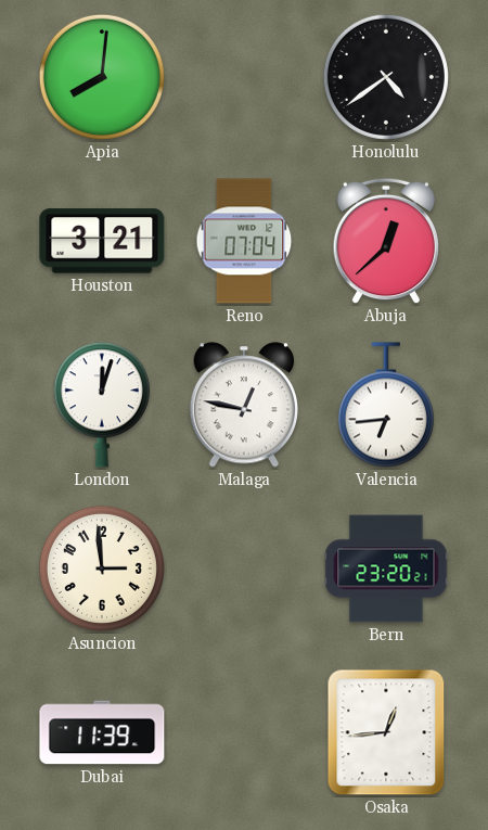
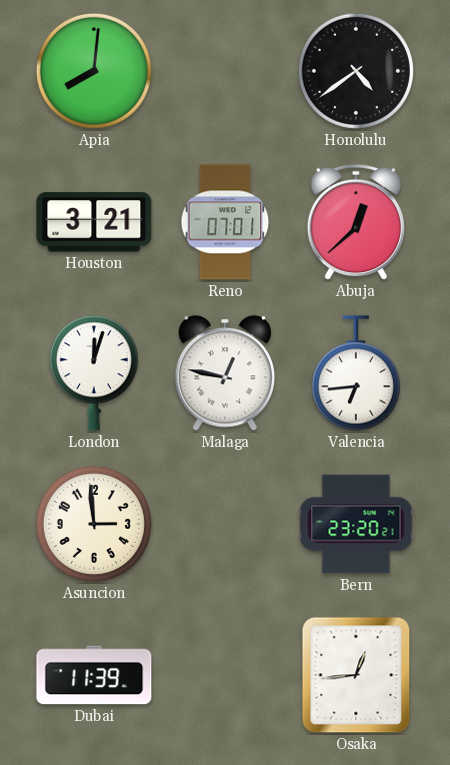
Reno: 07:04 -> 07:01 (225, 222)
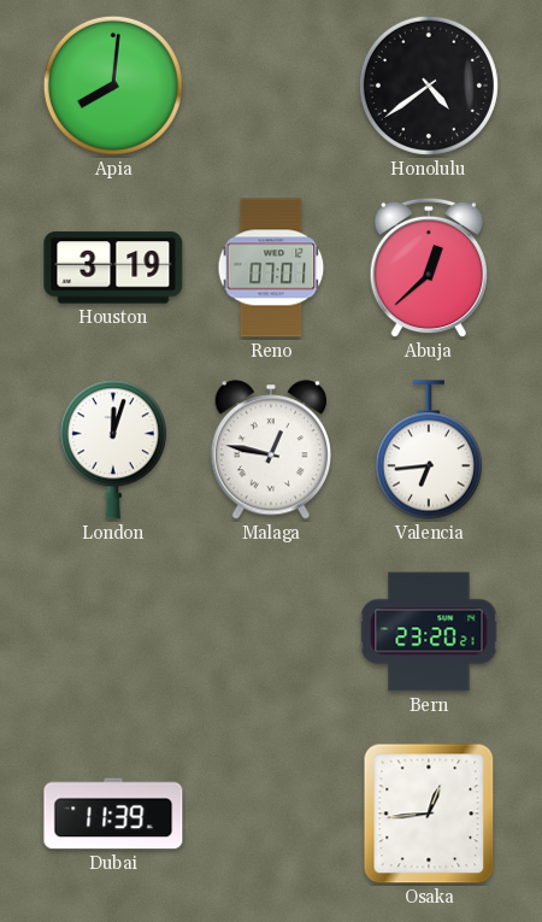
Houston: 3:21 -> 3:19 (113, 268)
Asuncion: 2:59 -> none (94, 524)
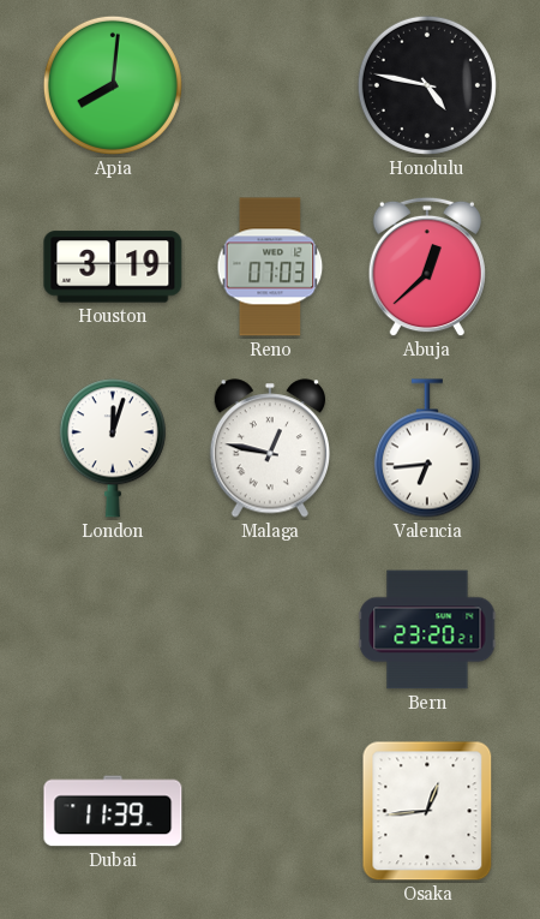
Honolulu: 4:39 -> 4:47 (427, 85)
Reno: 07:01 -> 07:03 (270, 267)
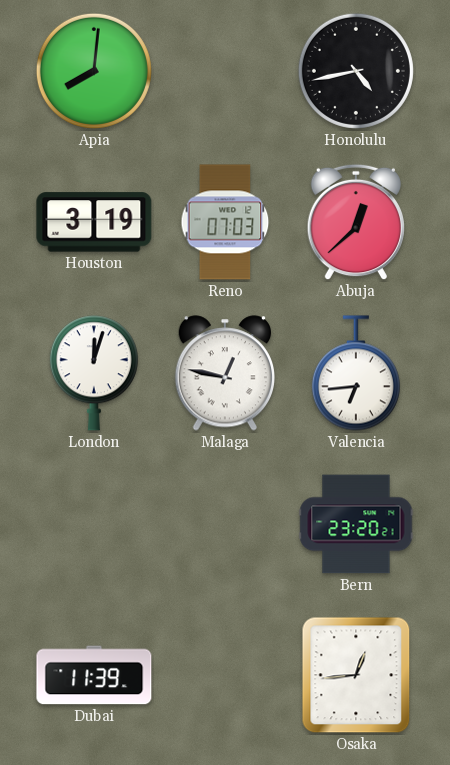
Honolulu: 4:47 -> 4:43 (356, 71)
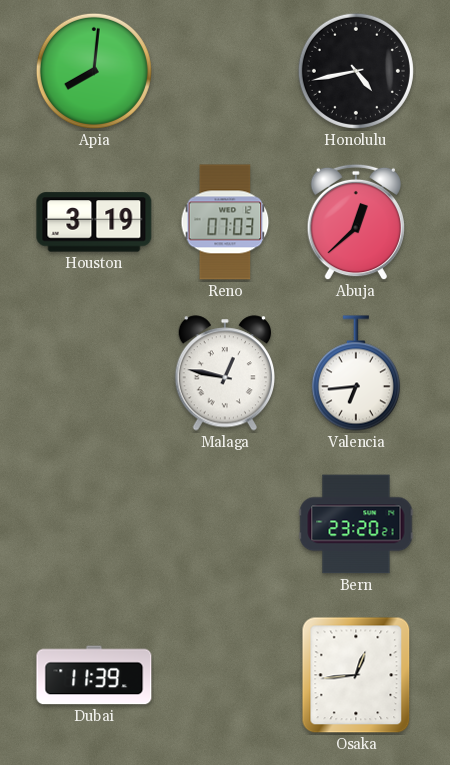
London: 12:03 -> none (94, 373)
